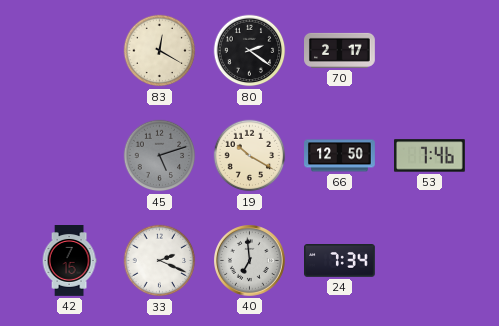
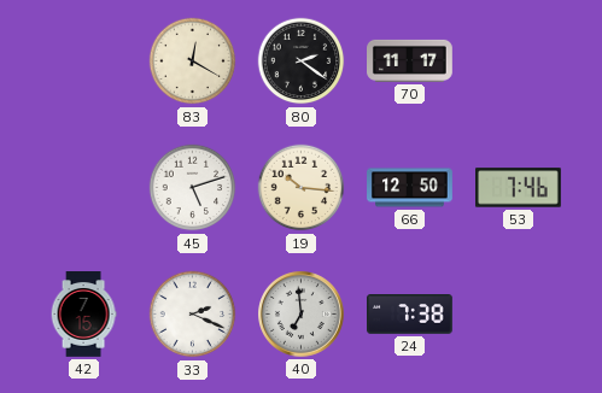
70: 2:17 -> 11:17 (410, 60)
45 dial: grey -> white (193, 188)
19: 10:20 -> 10:16 (302, 188)
24: 7:34 -> 7:38 (410, 315)
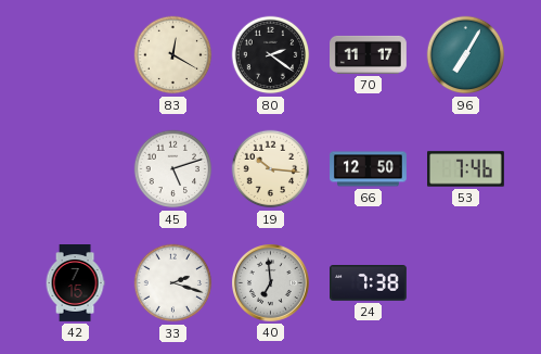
96: none -> 7:05 (466, 55)
33: 2:19 -> 2:18 (173, 283)
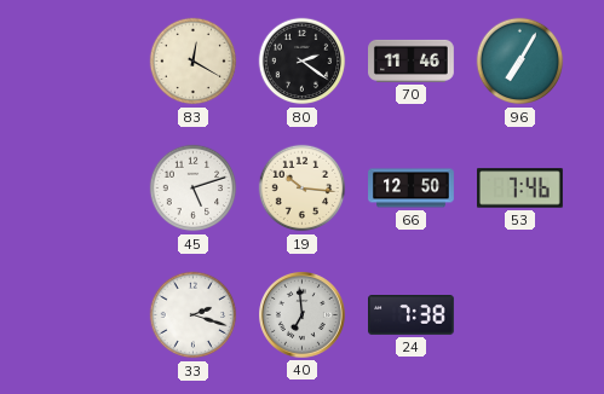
70: 11:17 -> 11:46 (412, 60)
42: 7:15 -> none (75, 283)
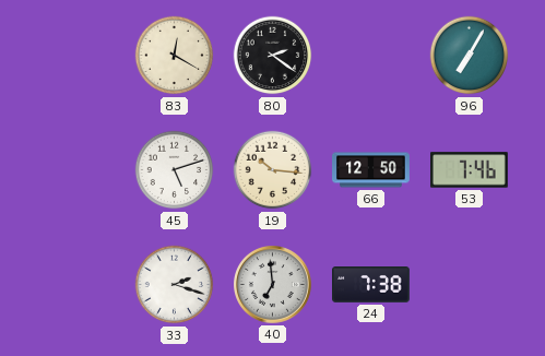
70: 11:46 -> none (412, 60)
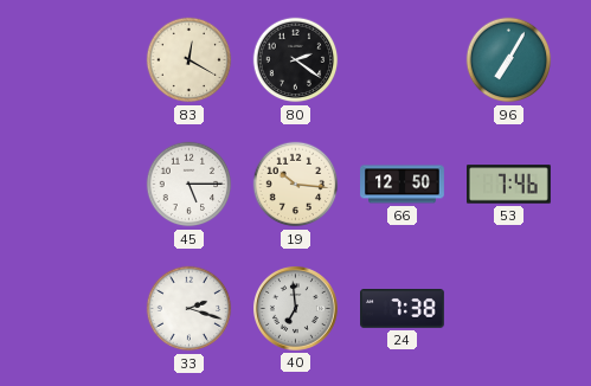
45: 5:12 -> 5:15 (189, 185)
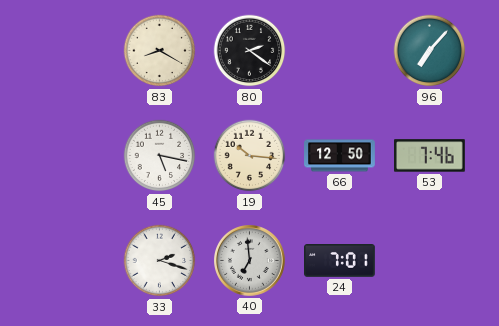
83: 12:20 -> 8:20 (160, 51)
96: 7:05 -> 7:07 (430, 51)
45: 5:15 -> 5:17 (160, 156)
24: 7:38 -> 7:01 (340, 261)
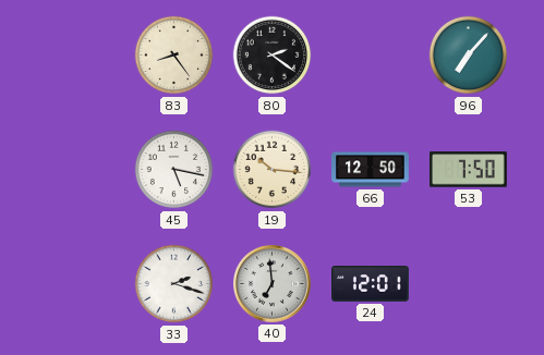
83: 8:20 -> 8:24 (174, 56)
53: 7:46 -> 7:50 (469, 170)
24: 7:01 -> 12:01 (371, 284)
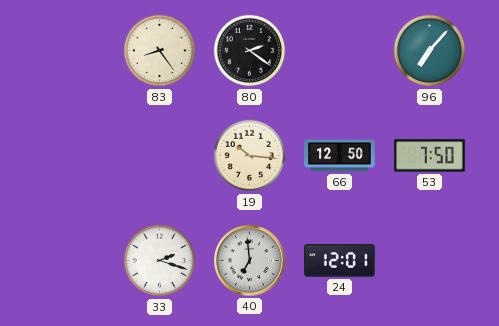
45: 5:17 -> none (174, 170)
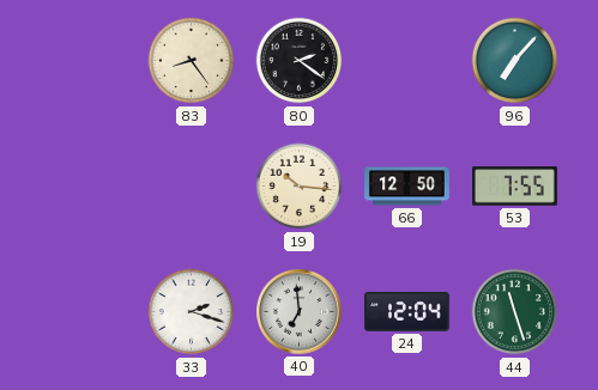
53: 7:50 -> 7:55 (515, 187)
24: 12:01 -> 12:04 (407, 312)
44: none -> 11:27 (515, 312)
